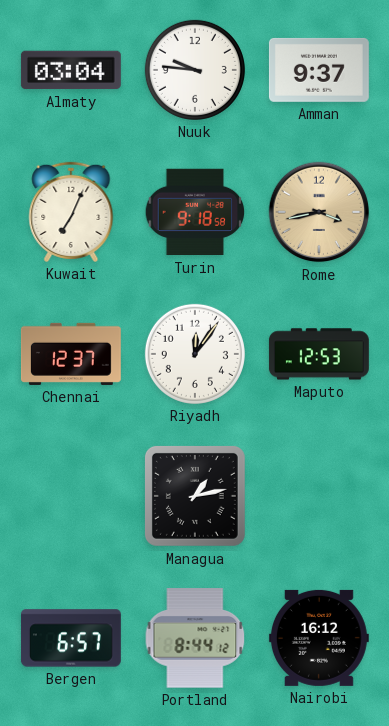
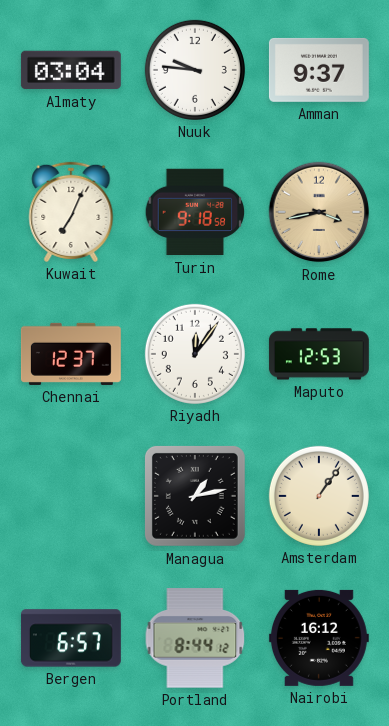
Amsterdam: none -> 1:06 (319, 496)
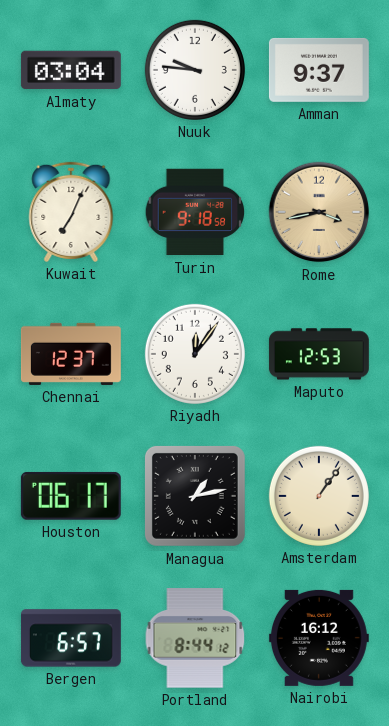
Houston: none -> 06:17 (71, 496)
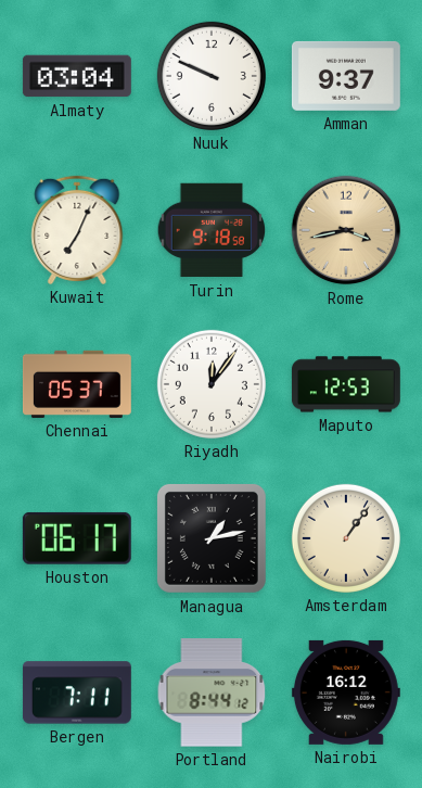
Nuuk: 9:46 -> 9:49 (212, 76)
Chennai: 12:37 -> 05:37 (77, 384)
Bergen: 6:57 -> 7:11 (77, 692)
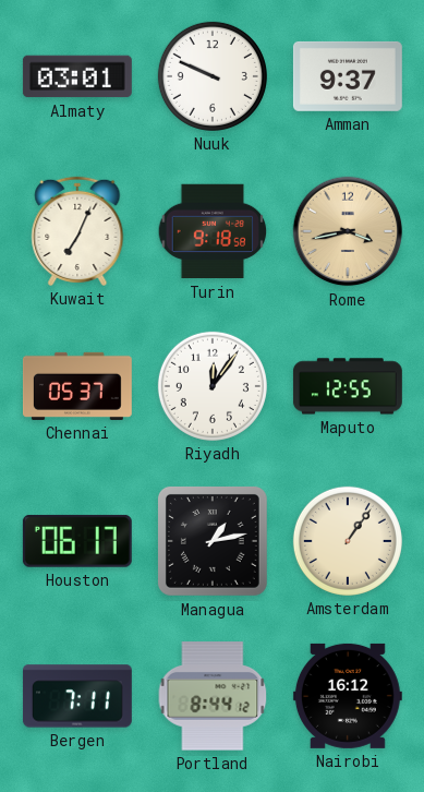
Almaty: 03:04 -> 03:01 (77, 76)
Maputo: 12:53 -> 12:55 (348, 386)
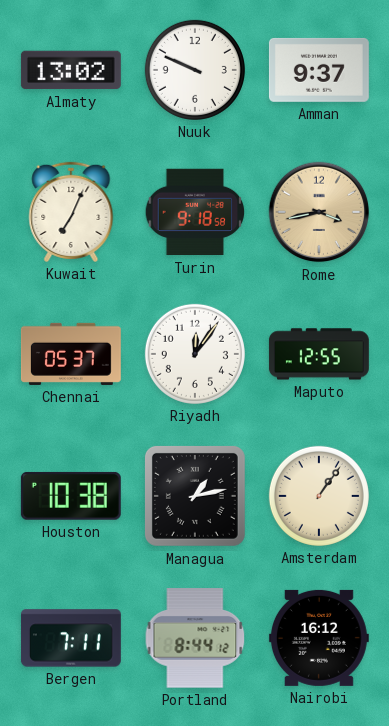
Almaty: 03:01 -> 13:02 (71, 70)
Houston: 06:17 -> 10:38 (71, 496)
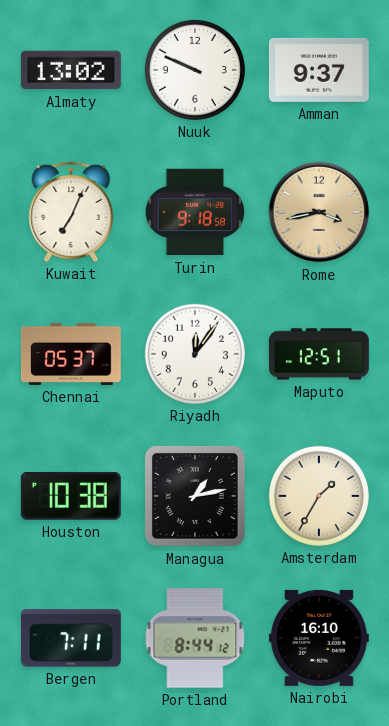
Maputo: 12:55 -> 12:51 (319, 354)
Amsterdam: 1:06 -> 1:35 (319, 496)
Nairobi: 16:12 -> 16:10 (319, 638)
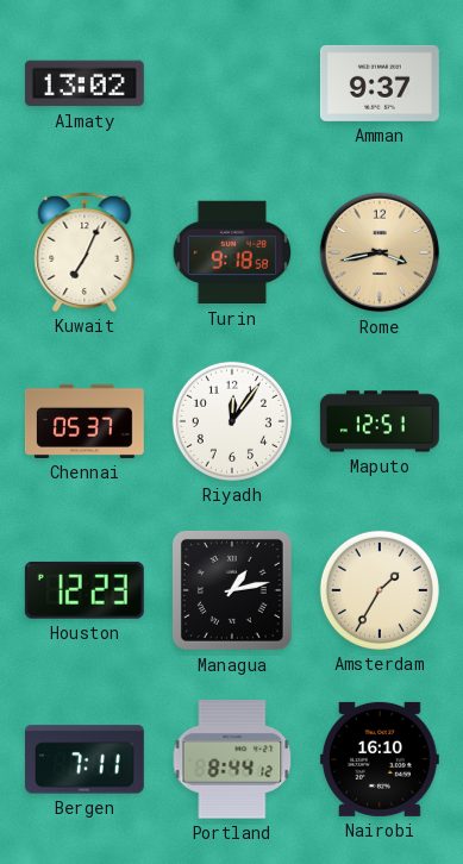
Nuuk: 9:49 -> none (195, 70)
Houston: 10:38 -> 12:23 (85, 590)
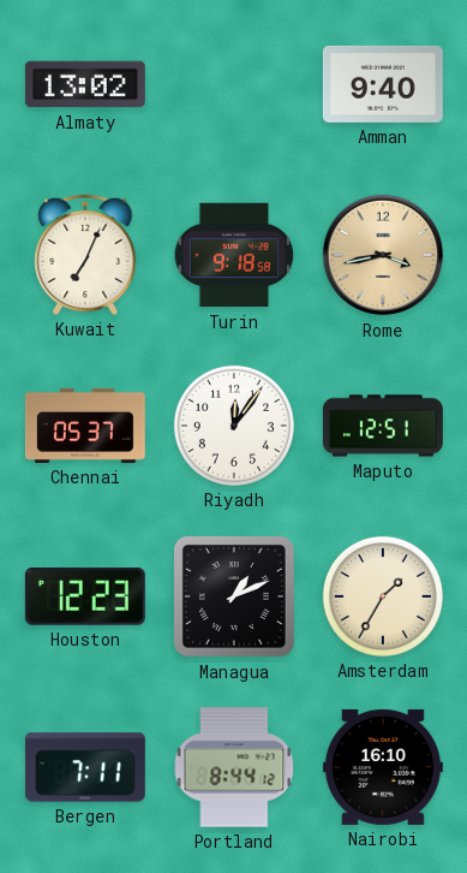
Amman: 9:37 -> 9:40 (383, 84)
Managua: 1:13 -> 1:11 (234, 596)
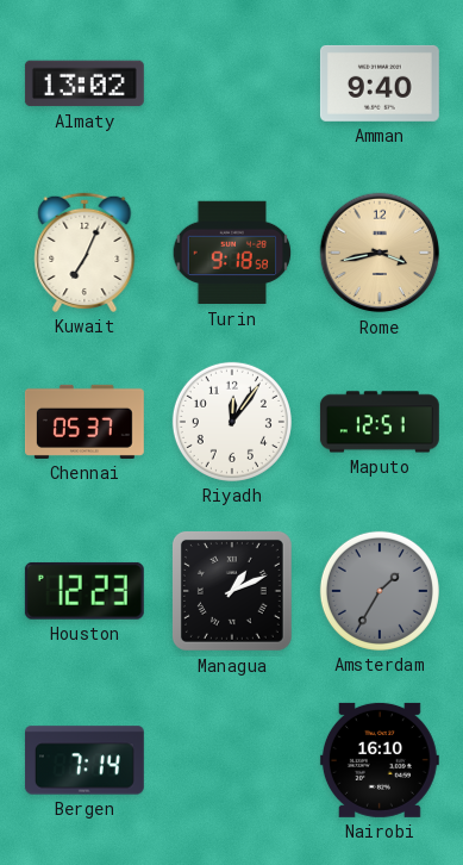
Amsterdam dial: cream -> grey (380, 591)
Bergen: 7:11 -> 7:14 (85, 760)
Portland: 8:44 -> none (234, 767)
